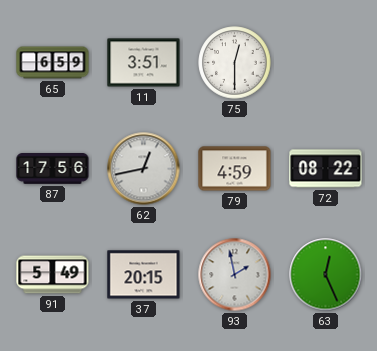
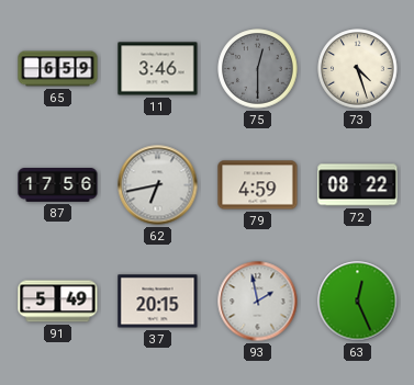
11: 3:51 -> 3:46 (158, 69)
75 dial: white -> grey (258, 69)
73: none -> 4:27 (358, 69)
62: 12:43 -> 6:43 (158, 185)
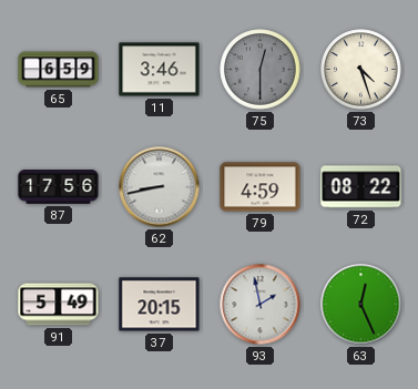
62: 6:43 -> 8:43 (160, 187)
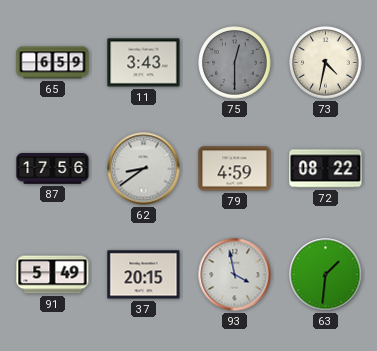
11: 3:46 -> 3:43 (144, 63)
73: 4:27 -> 4:32 (326, 63)
62: 8:43 -> 8:39 (144, 169)
93: 1:58 -> 3:58 (235, 275)
63: 12:26 -> 1:31 (326, 275)
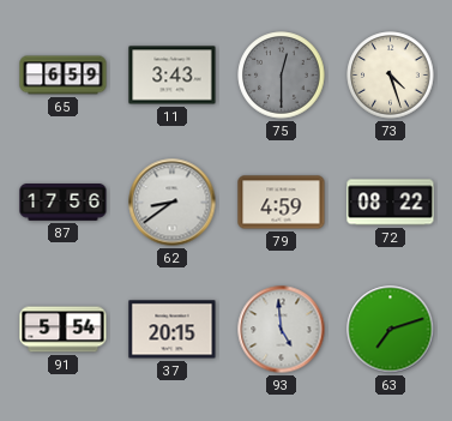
73: 4:32 -> 4:27 (391, 76)
91: 5:49 -> 5:54 (64, 330)
93: 3:58 -> 4:59 (282, 330)
63: 1:31 -> 7:12 (391, 330)
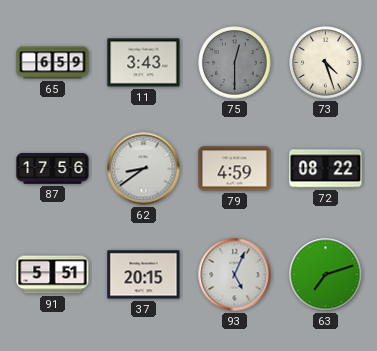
91: 5:54 -> 5:51 (53, 275)
93: 4:59 -> 5:04 (235, 275)
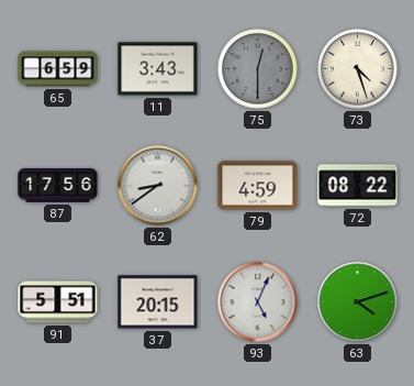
63: 7:12 -> 4:12 (358, 302)
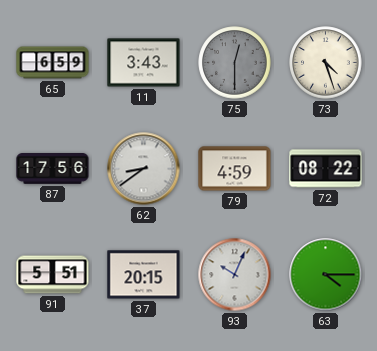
93: 5:04 -> 10:04 (235, 275)
63: 4:12 -> 4:15 (326, 275)
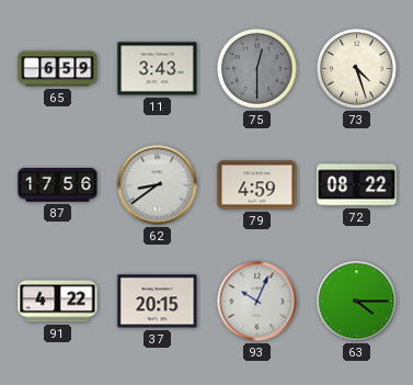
91: 5:51 -> 4:22 (58, 302)
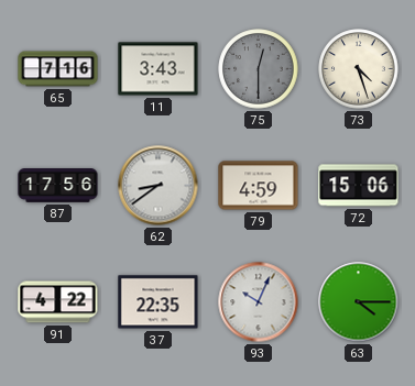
65: 6:59 -> 7:16 (58, 69)
72: 08:22 -> 15:06 (359, 186)
37: 20:15 -> 22:35 (159, 302)
